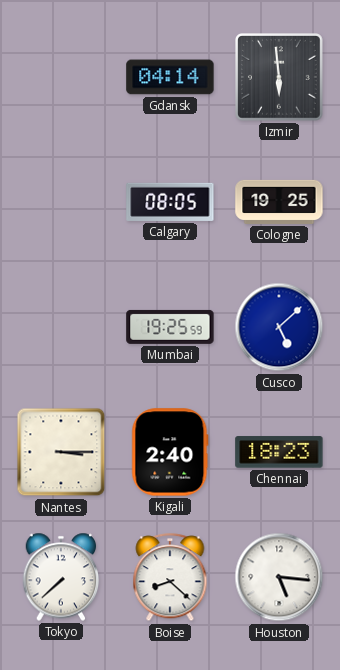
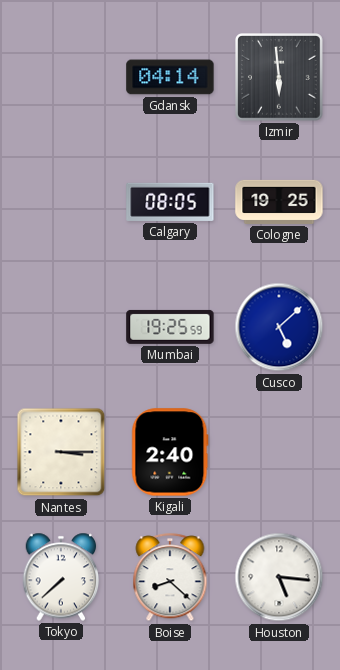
Chennai: 18:23 -> none (279, 452)
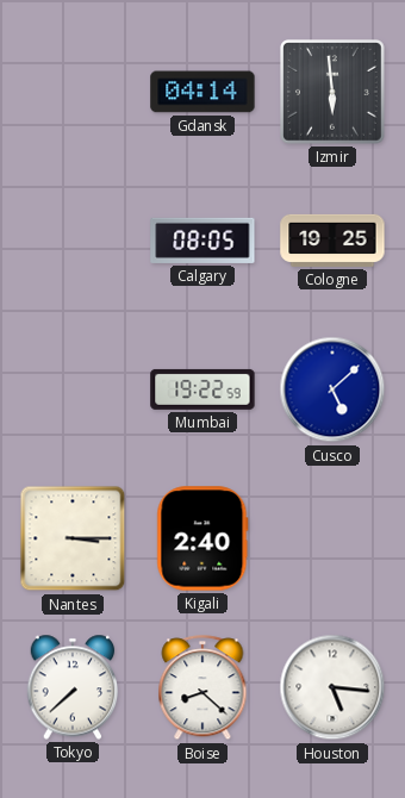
Mumbai: 19:25 -> 19:22 (202, 389)
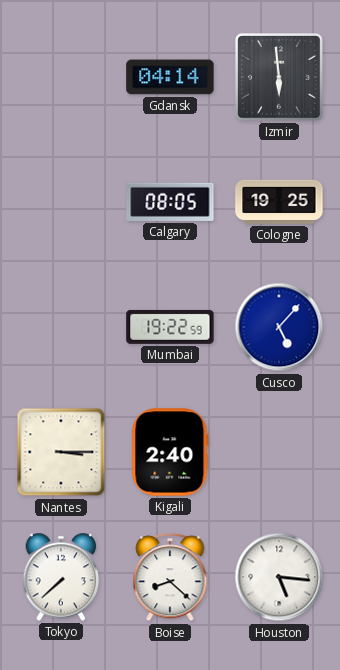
Cusco: 5:08 -> 5:07 (279, 327)
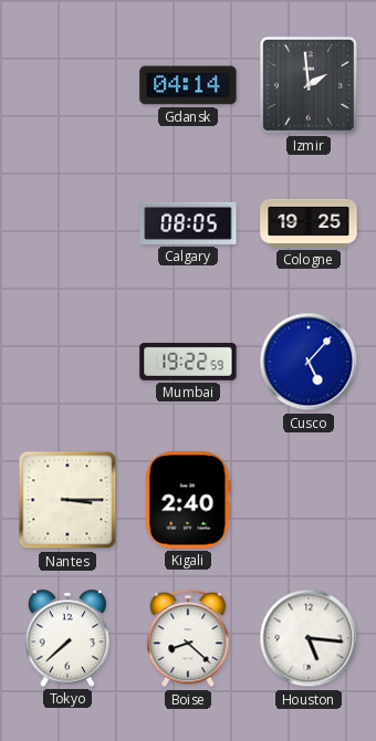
Izmir: 5:59 -> 1:59 (310, 86)
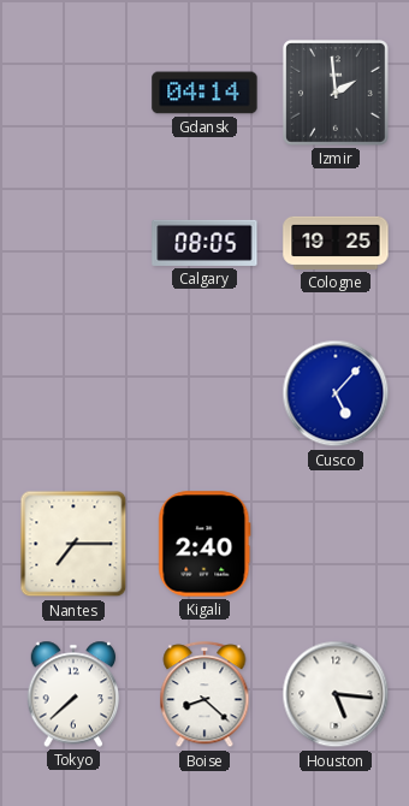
Mumbai: 19:22 -> none (188, 362)
Nantes: 3:15 -> 7:15 (73, 544)
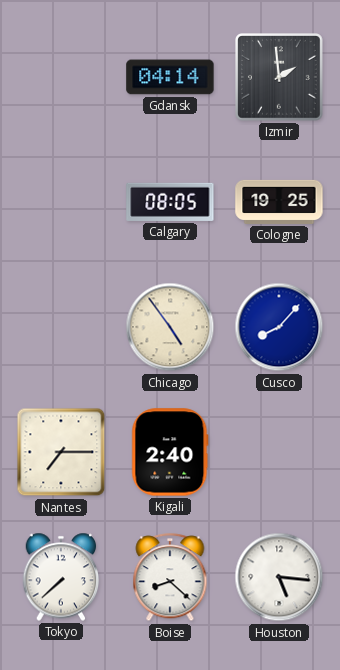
Chicago: none -> 4:54 (170, 327)
Cusco: 5:07 -> 8:07 (279, 327)
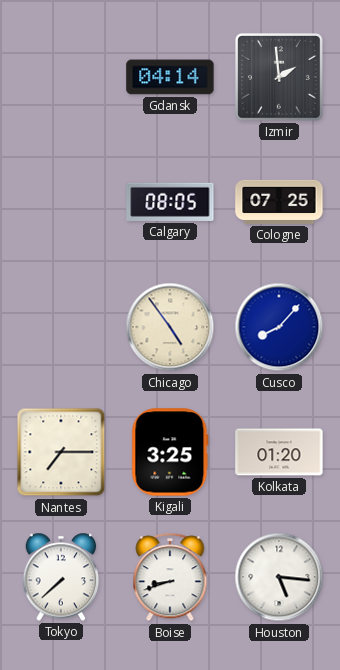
Cologne: 19:25 -> 07:25 (279, 202)
Kigali: 2:40 -> 3:25 (170, 452)
Kolkata: none -> 01:20 (279, 452)
Boise: 8:22 -> 8:42 (170, 578)
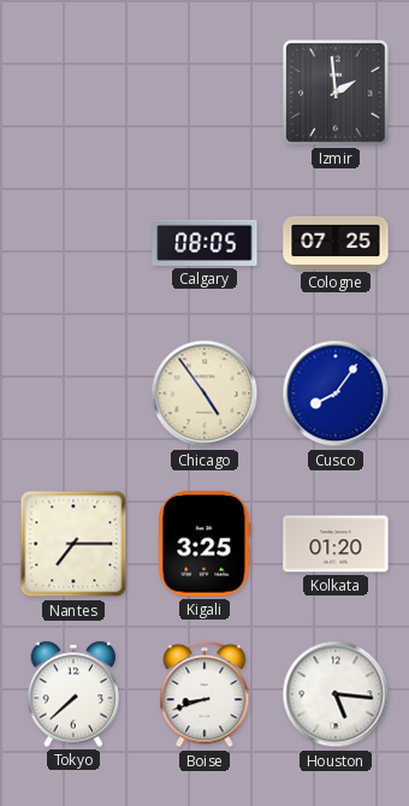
Gdansk: 04:14 -> none (170, 77)
Cusco: 8:07 -> 8:06 (336, 393)
